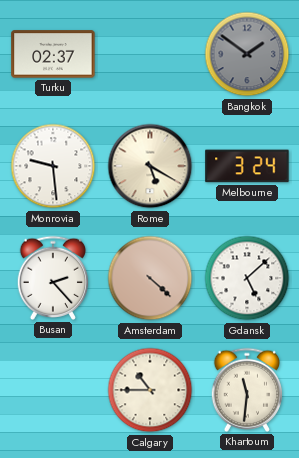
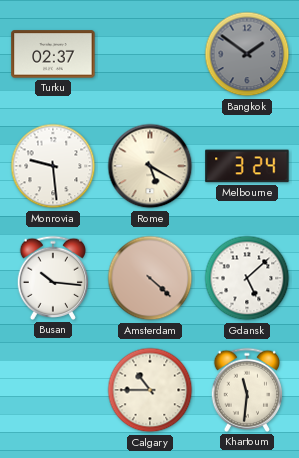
Busan: 2:23 -> 10:16 (53, 278)
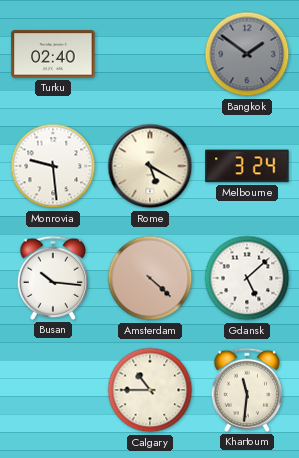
Turku: 02:37 -> 02:40 (53, 54)
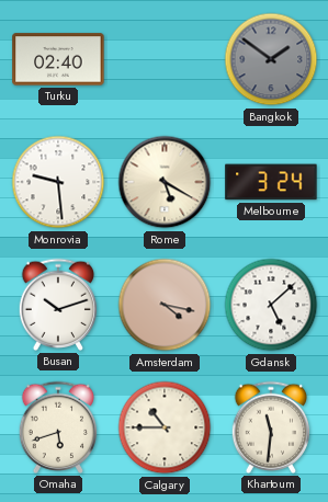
Busan: 10:16 -> 10:12 (58, 305)
Amsterdam: 4:22 -> 4:17 (165, 305)
Omaha: none -> 5:42 (58, 427)
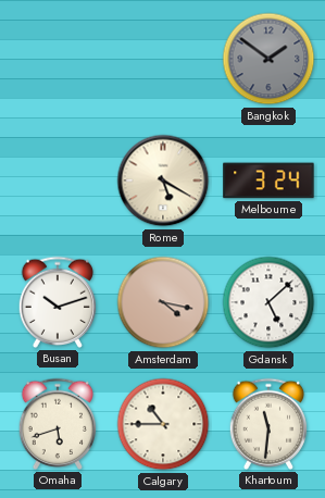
Turku: 02:40 -> none (58, 59)
Monrovia: 9:29 -> none (58, 182)
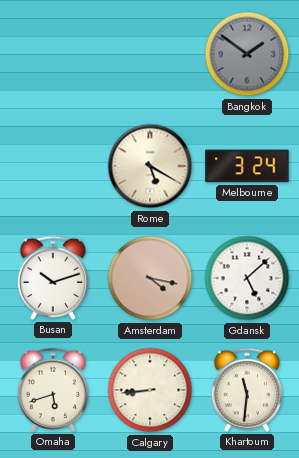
Calgary: 10:45 -> 8:44 (150, 390)
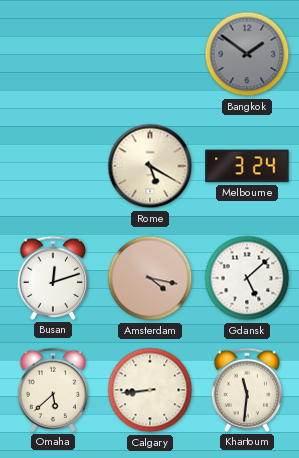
Busan: 10:12 -> 12:12 (53, 278)
Omaha: 5:42 -> 5:38 (53, 390)
